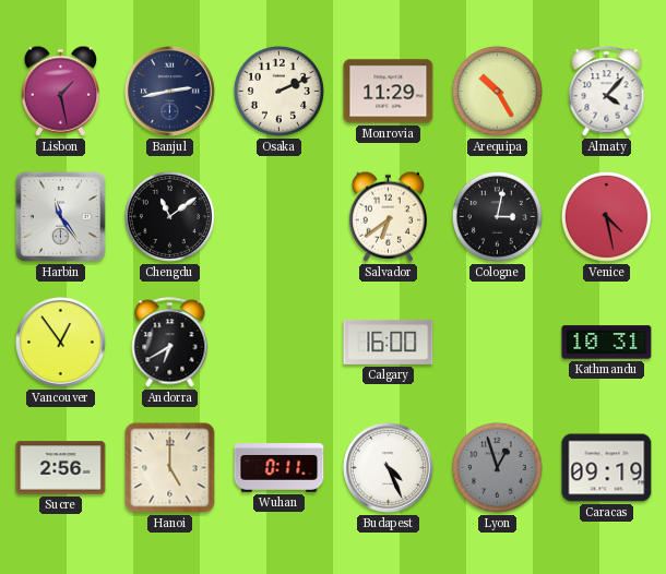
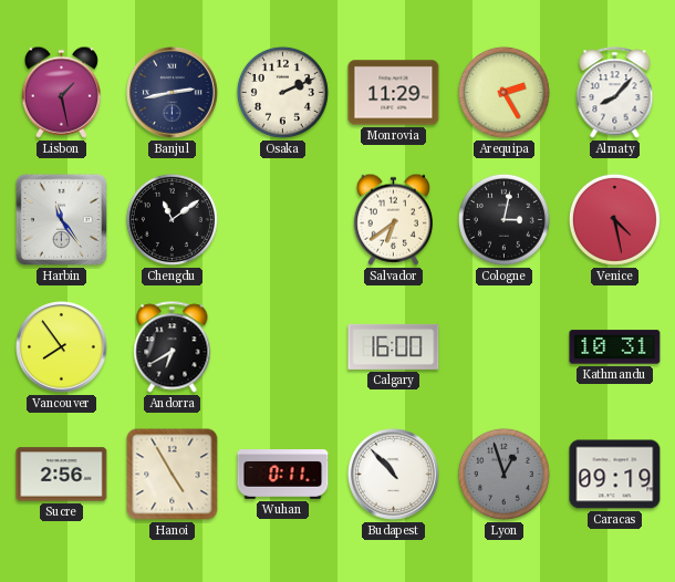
Arequipa: 10:25 -> 2:25 (503, 92)
Almaty: 4:07 -> 8:07 (615, 93)
Vancouver: 12:54 -> 7:54 (62, 347)
Hanoi: 5:00 -> 4:55 (173, 475)
Budapest: 4:26 -> 10:53 (394, 475)
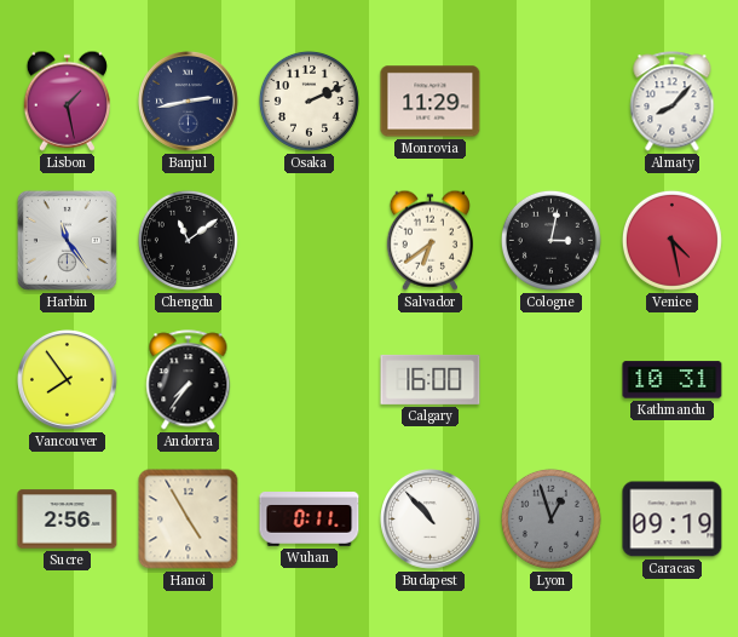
Arequipa: 2:25 -> none (503, 92)
Andorra: 6:40 -> 7:36 (189, 380)
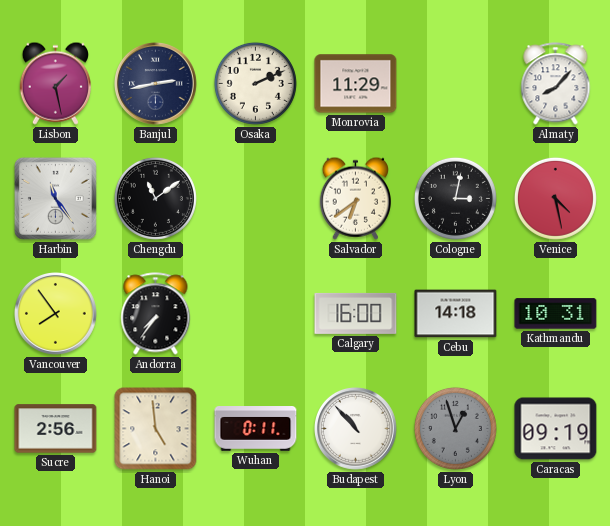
Cebu: none -> 14:18 (456, 314)
Hanoi: 4:55 -> 4:59 (156, 429)
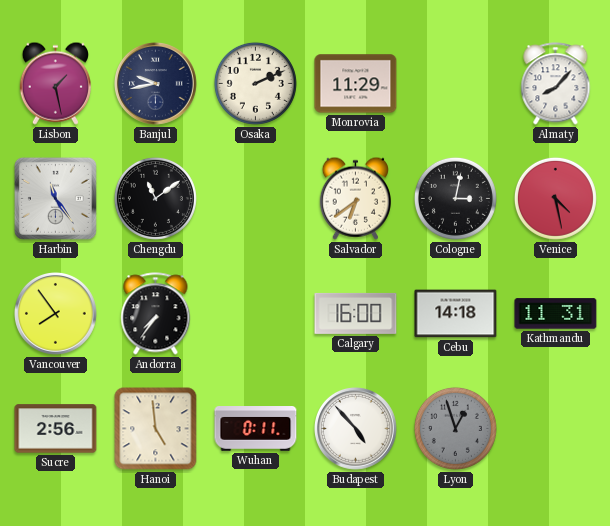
Banjul: 2:43 -> 9:43 (156, 84)
Kathmandu: 10:31 -> 11:31 (556, 314)
Budapest: 10:53 -> 4:53 (356, 429)
Caracas: 09:19 -> none (556, 429)
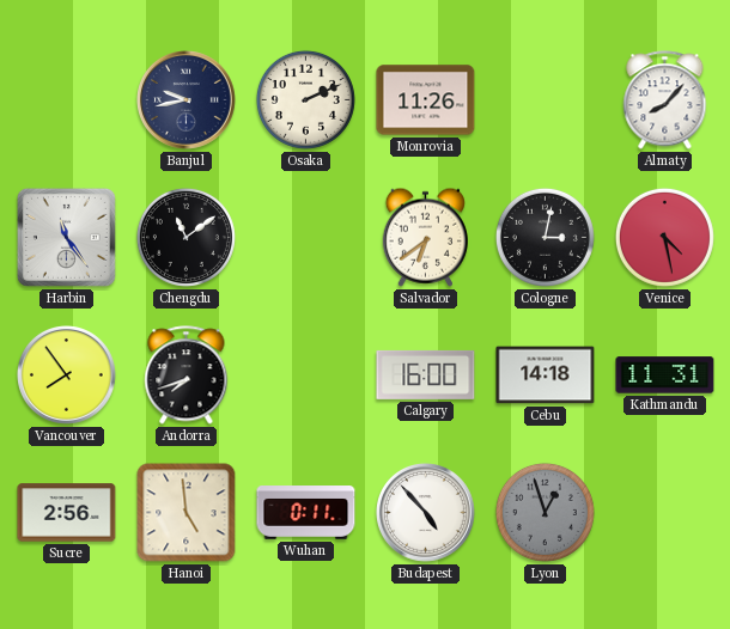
Lisbon: 1:28 -> none (55, 83)
Monrovia: 11:29 -> 11:26 (426, 100)
Andorra: 7:36 -> 7:42 (187, 375)
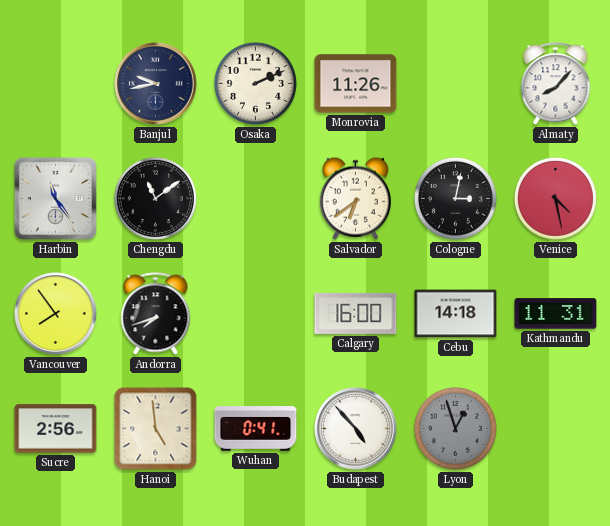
Wuhan: 0:11 -> 0:41 (256, 429)
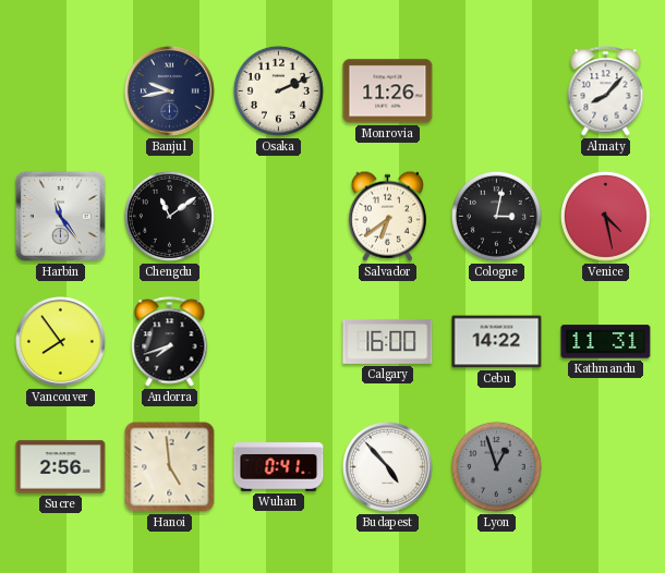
Cebu: 14:18 -> 14:22 (497, 342)
